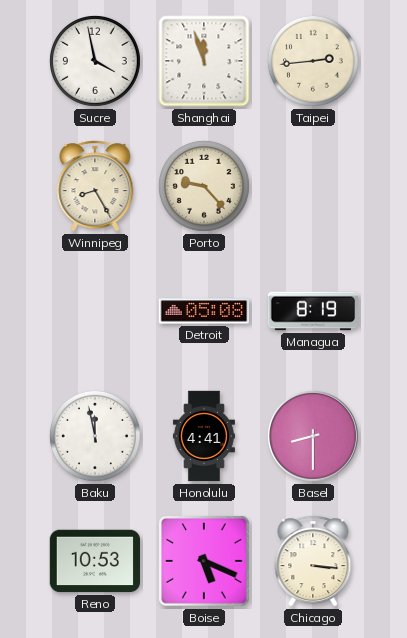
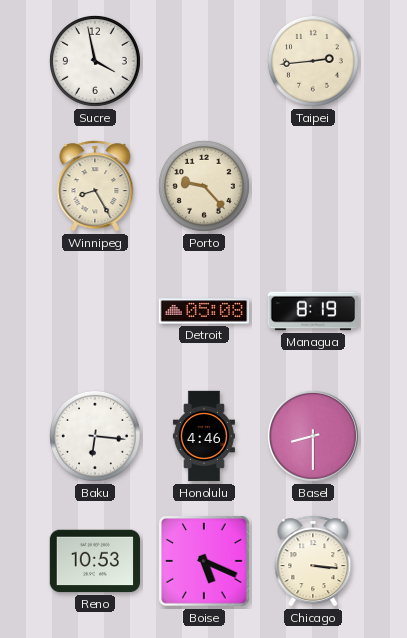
Shanghai: 11:57 -> none (204, 61)
Baku: 11:58 -> 6:16 (95, 436)
Honolulu: 4:41 -> 4:46 (204, 436)
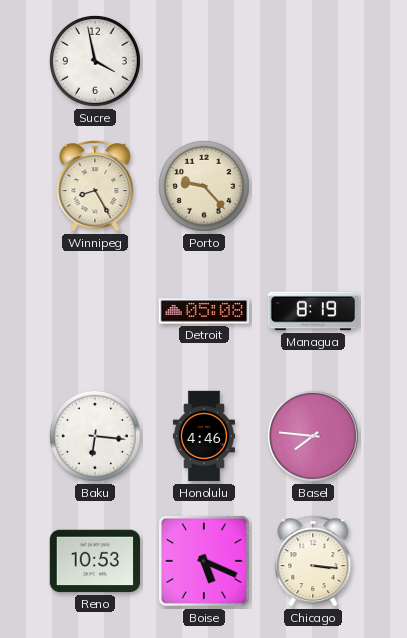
Taipei: 2:44 -> none (313, 61)
Basel: 8:30 -> 7:46 (313, 436)
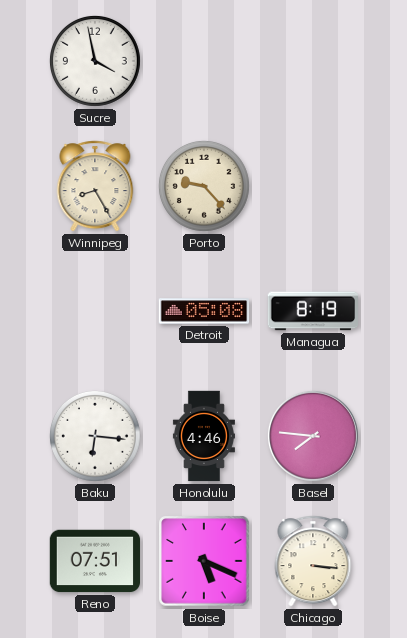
Reno: 10:53 -> 07:51 (95, 561)
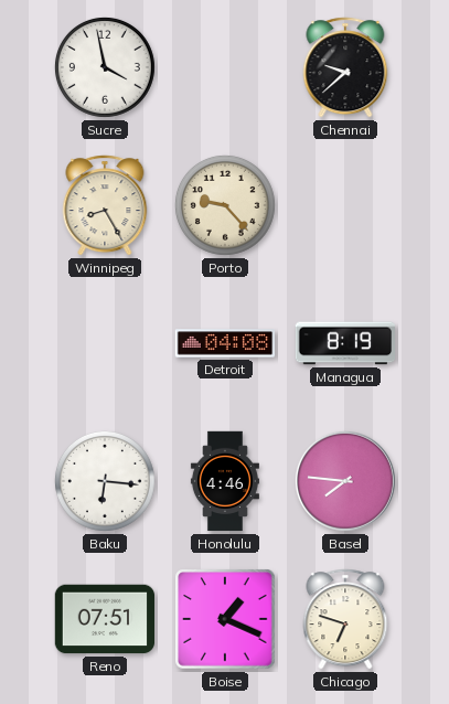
Chennai: none -> 9:38 (345, 67)
Detroit: 05:08 -> 04:08 (225, 343)
Boise: 5:19 -> 1:19 (225, 619)
Chicago: 3:16 -> 6:48 (345, 619)
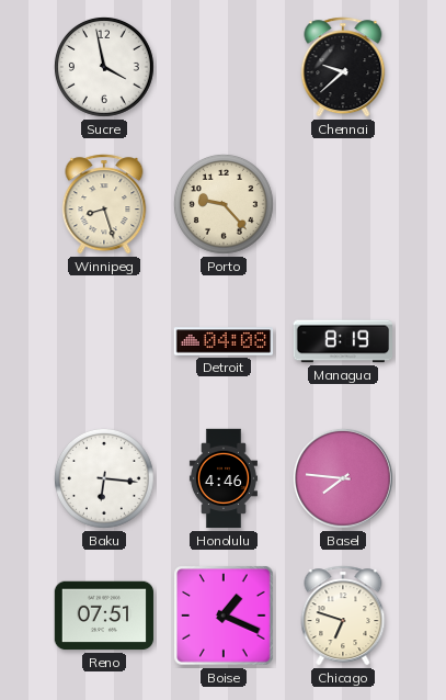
Winnipeg: 8:25 -> 8:27 (104, 204)
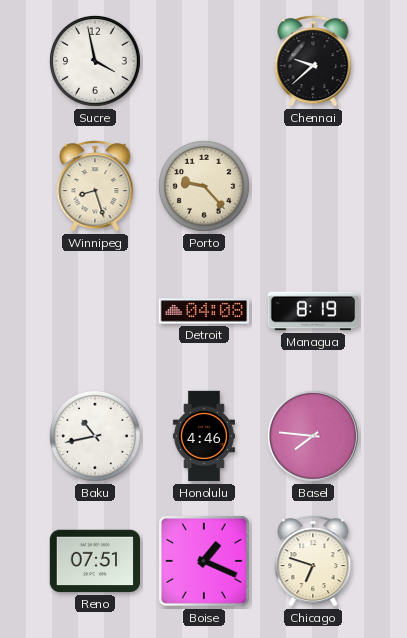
Baku: 6:16 -> 10:43 (95, 436)
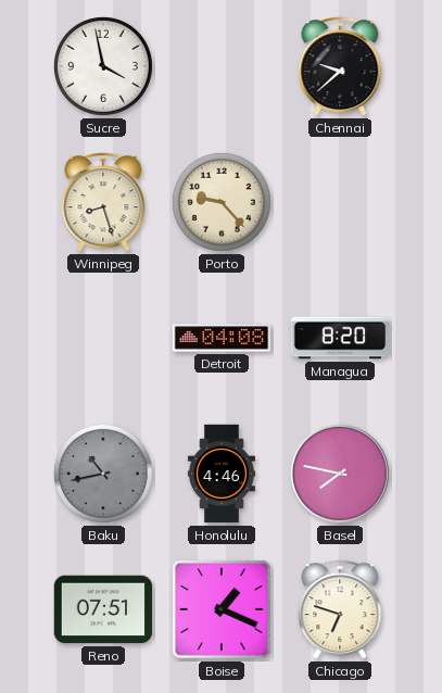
Managua: 8:19 -> 8:20 (340, 338)
Baku dial: white -> grey (103, 474)
Basel: 7:46 -> 7:47 (340, 474)
